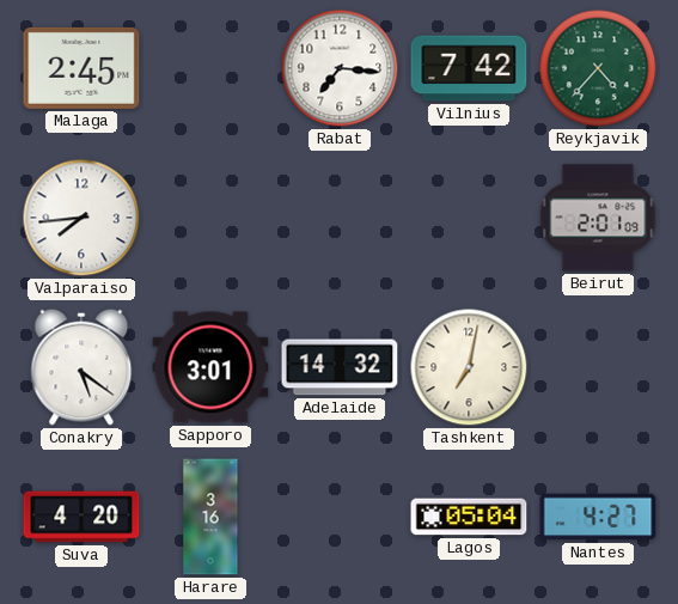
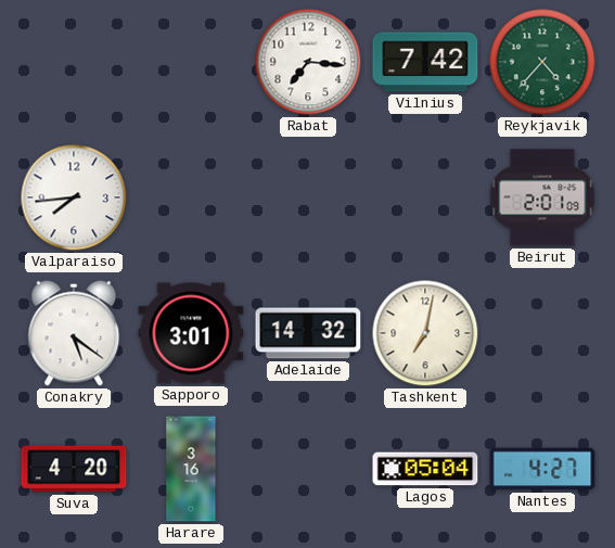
Malaga: 2:45 -> none (81, 68)
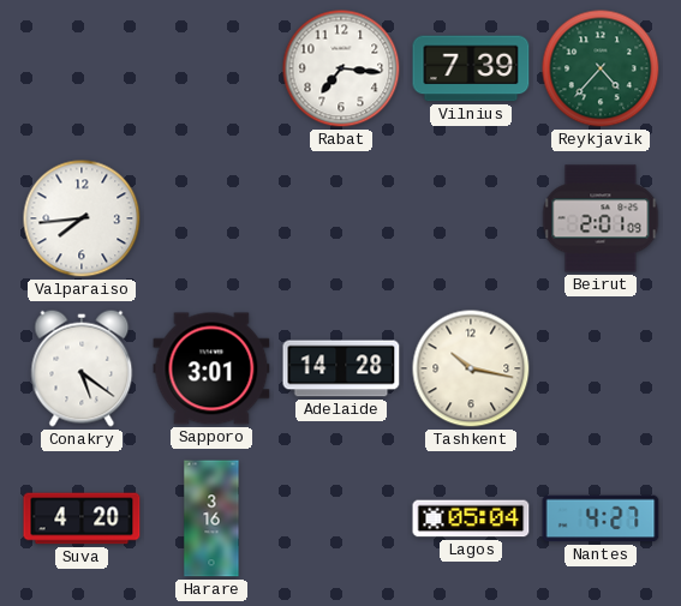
Vilnius: 7:42 -> 7:39 (471, 68)
Adelaide: 14:32 -> 14:28 (341, 368)
Tashkent: 7:02 -> 10:17 (471, 368)
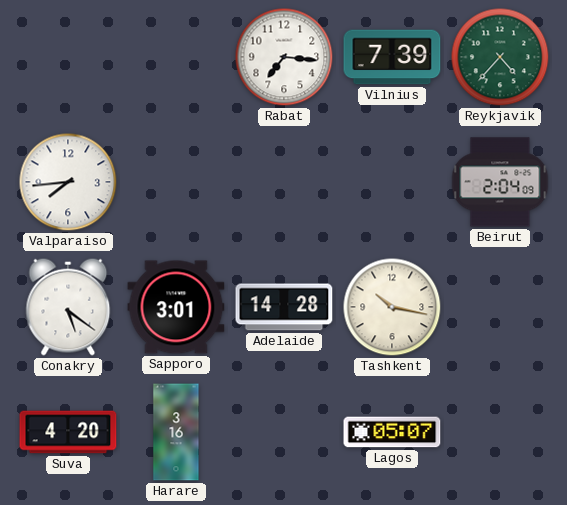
Beirut: 2:01 -> 2:04 (500, 182)
Lagos: 05:04 -> 05:07 (392, 432)
Nantes: 4:27 -> none (601, 518)
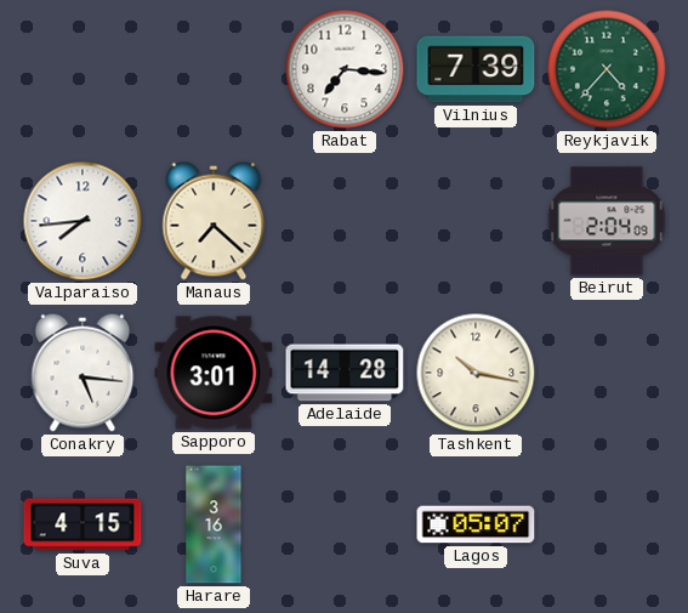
Manaus: none -> 7:22 (214, 221)
Conakry: 5:21 -> 5:16 (83, 373)
Suva: 4:20 -> 4:15 (83, 524)
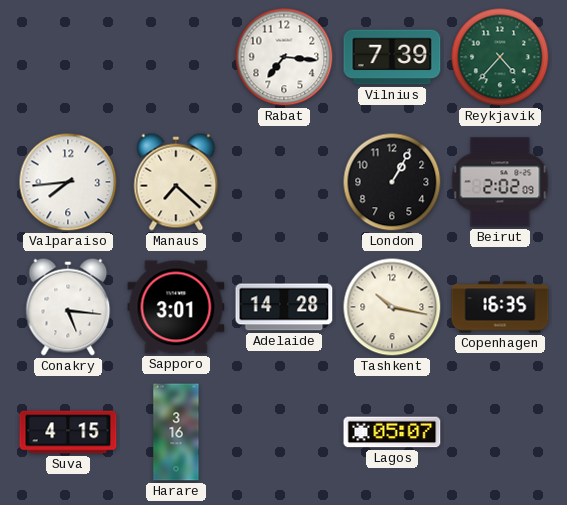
London: none -> 1:05 (392, 182)
Beirut: 2:04 -> 2:02 (500, 182)
Copenhagen: none -> 16:35 (500, 307)
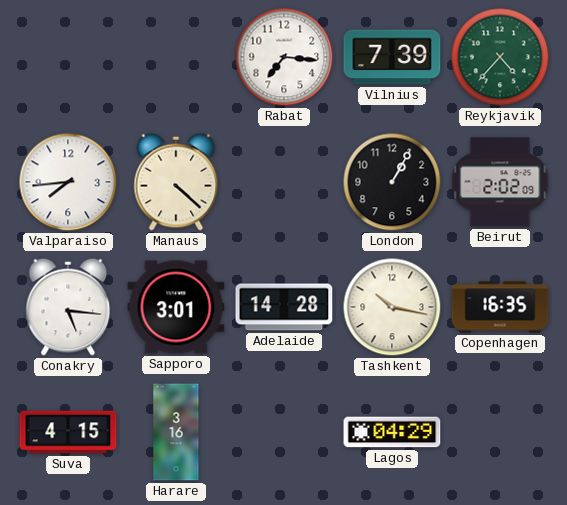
Manaus: 7:22 -> 4:22 (176, 182)
Lagos: 05:07 -> 04:29 (392, 432)
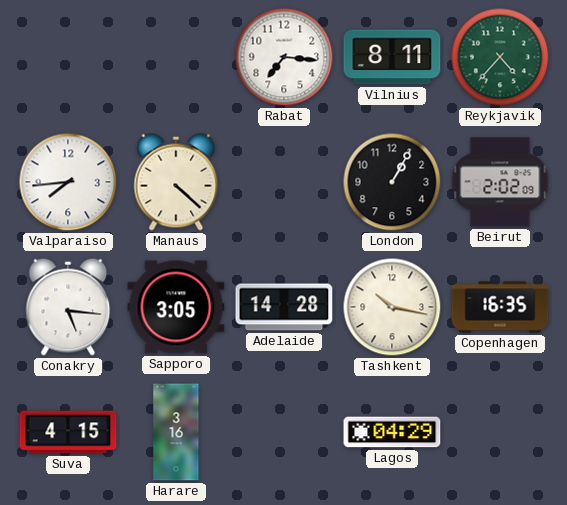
Vilnius: 7:39 -> 8:11 (392, 57)
Sapporo: 3:01 -> 3:05 (176, 307)
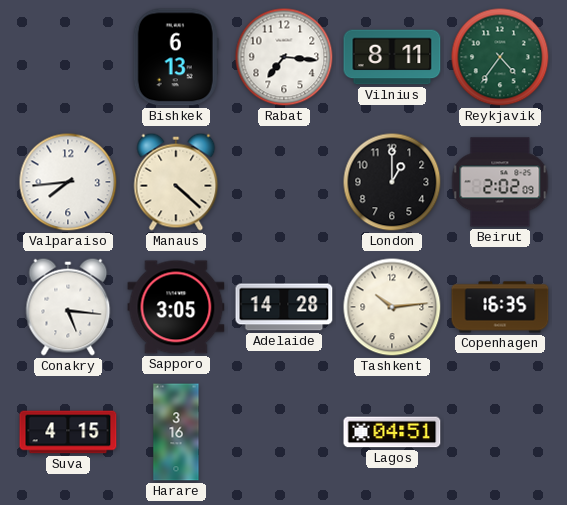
Bishkek: none -> 6:13 (176, 57)
Reykjavik: 4:37 -> 4:36 (500, 57)
London: 1:05 -> 1:00 (392, 182)
Tashkent: 10:17 -> 10:14 (392, 307)
Lagos: 04:29 -> 04:51 (392, 432)
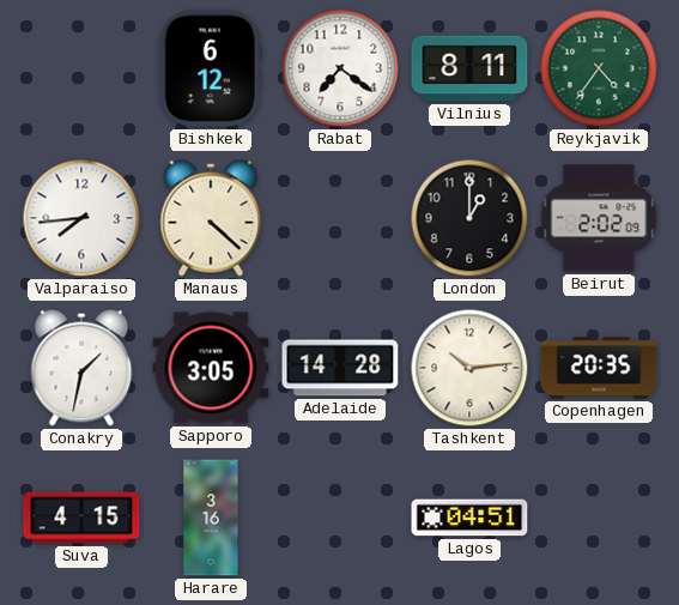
Bishkek: 6:13 -> 6:12 (211, 68)
Rabat: 7:16 -> 7:21 (340, 68)
Conakry: 5:16 -> 1:32 (81, 368)
Copenhagen: 16:35 -> 20:35 (599, 368)
